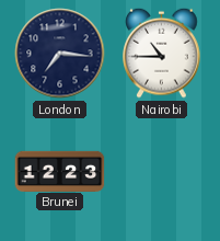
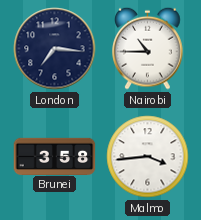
Brunei: 12:23 -> 3:58 (55, 156)
Malmo: none -> 3:44 (148, 157)
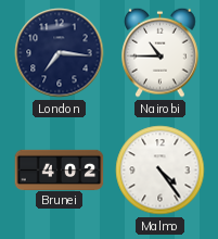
Brunei: 3:58 -> 4:02 (60, 169)
Malmo: 3:44 -> 4:24 (161, 171)
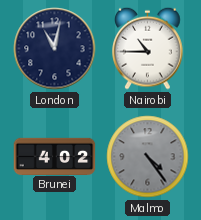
London: 7:16 -> 11:02 (55, 49)
Malmo dial: white -> grey (148, 157)
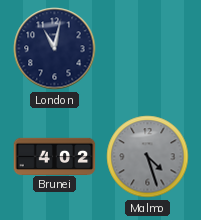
Nairobi: 10:45 -> none (148, 48)
Malmo: 4:24 -> 4:27 (148, 157)
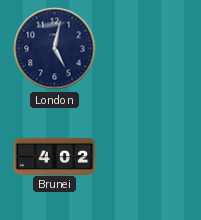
London: 11:02 -> 5:02 (55, 49)
Malmo: 4:27 -> none (148, 157)
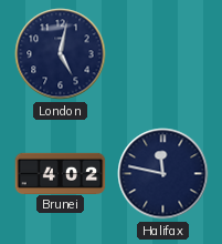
Halifax: none -> 11:47 (163, 174)
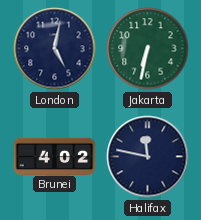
Jakarta: none -> 6:32 (148, 49)
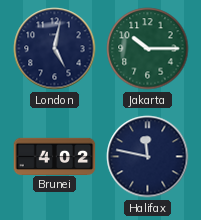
Jakarta: 6:32 -> 10:15 (148, 49)
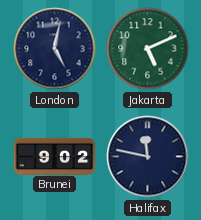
Jakarta: 10:15 -> 5:11 (148, 49)
Brunei: 4:02 -> 9:02 (55, 156)
